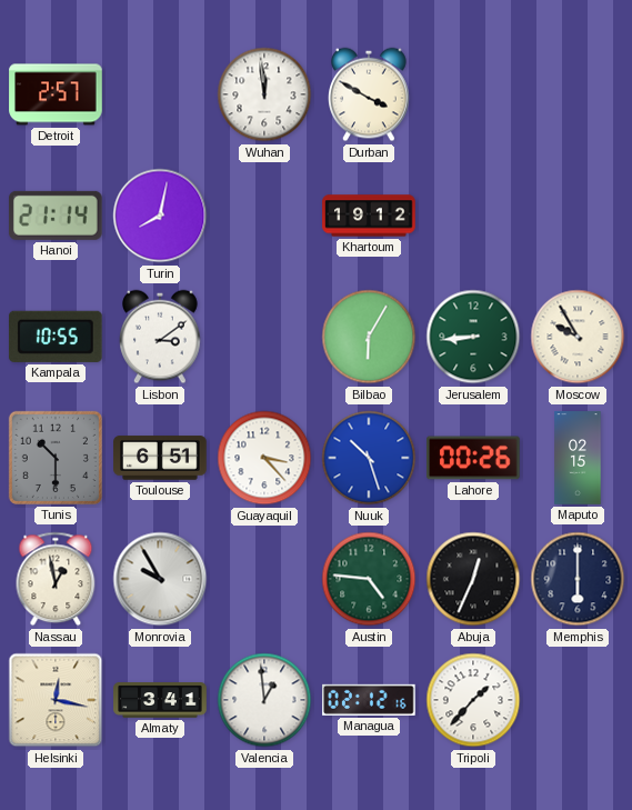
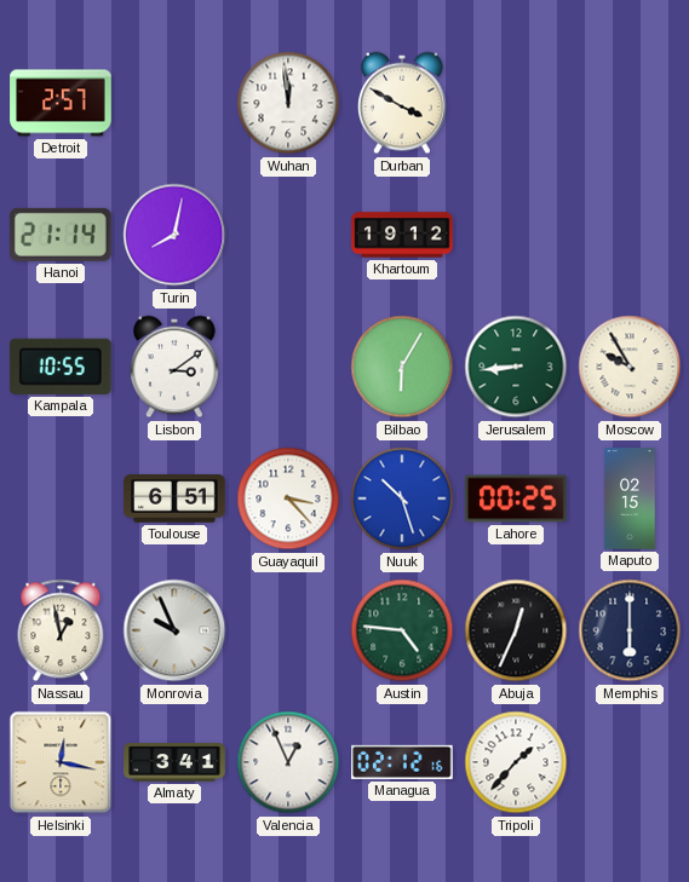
Tunis: 10:30 -> none (56, 458)
Lahore: 00:26 -> 00:25 (517, 498)
Monrovia: 9:55 -> 9:56 (174, 630)
Valencia: 12:59 -> 12:56 (288, 762)
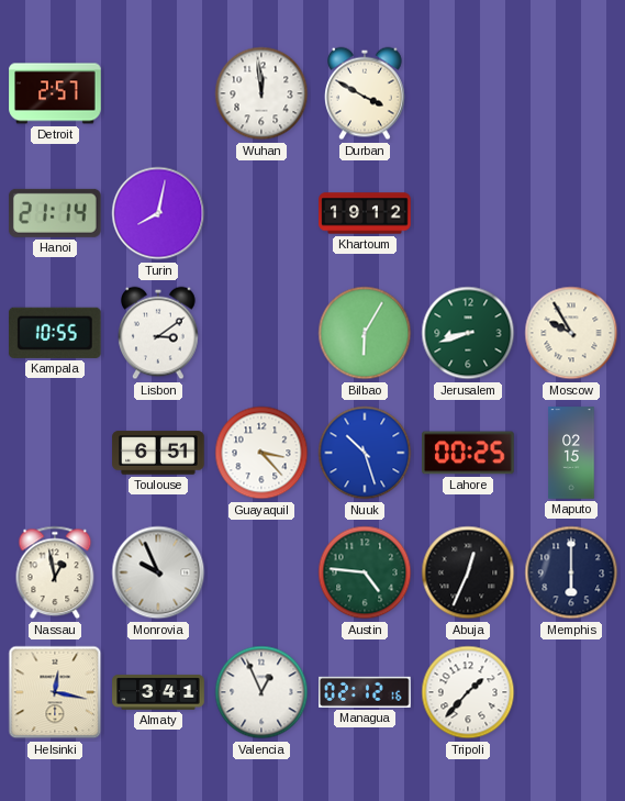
Jerusalem: 8:44 -> 8:42 (468, 333)
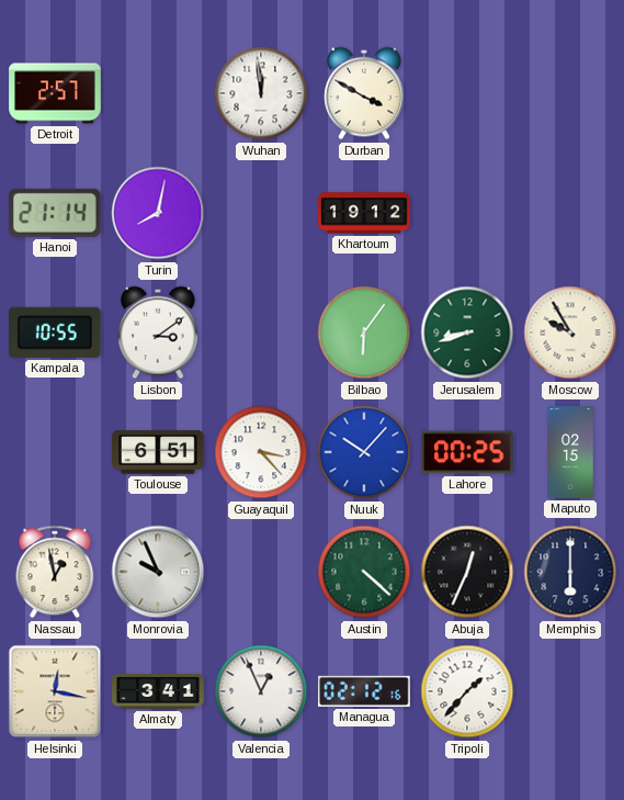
Bilbao: 6:05 -> 6:06 (364, 333)
Nuuk: 10:27 -> 10:07 (364, 452)
Austin: 4:46 -> 4:22 (364, 572)
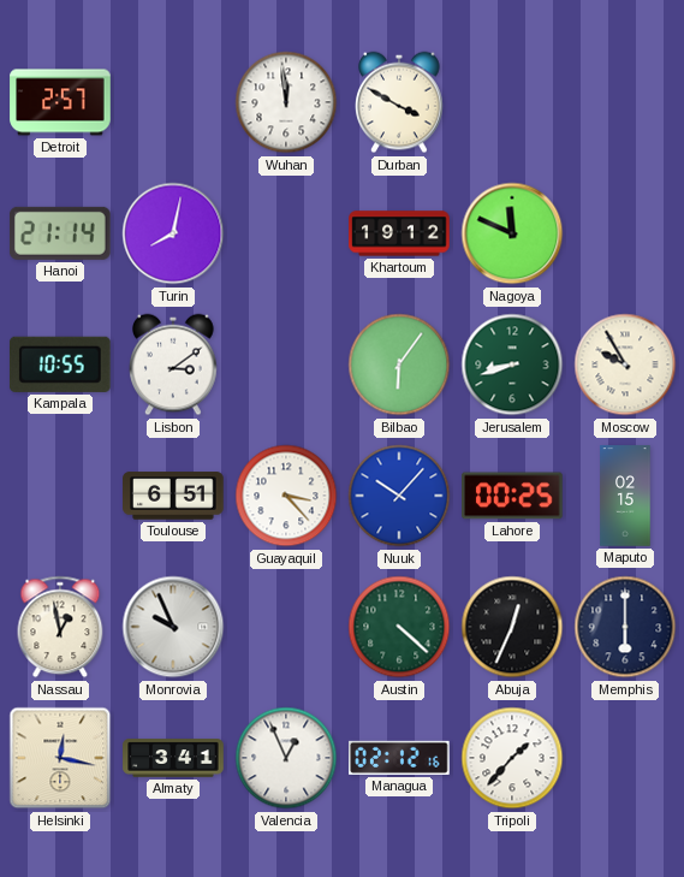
Nagoya: none -> 11:49 (512, 233)
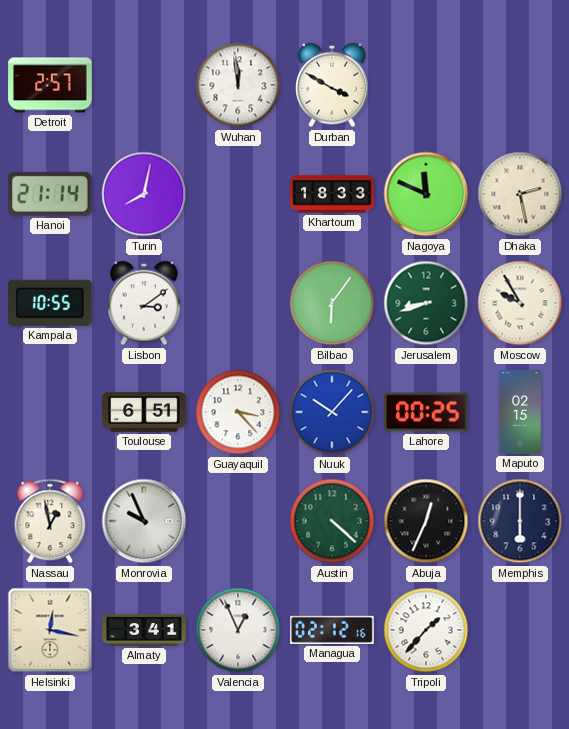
Khartoum: 19:12 -> 18:33 (332, 194)
Dhaka: none -> 2:28 (520, 194)
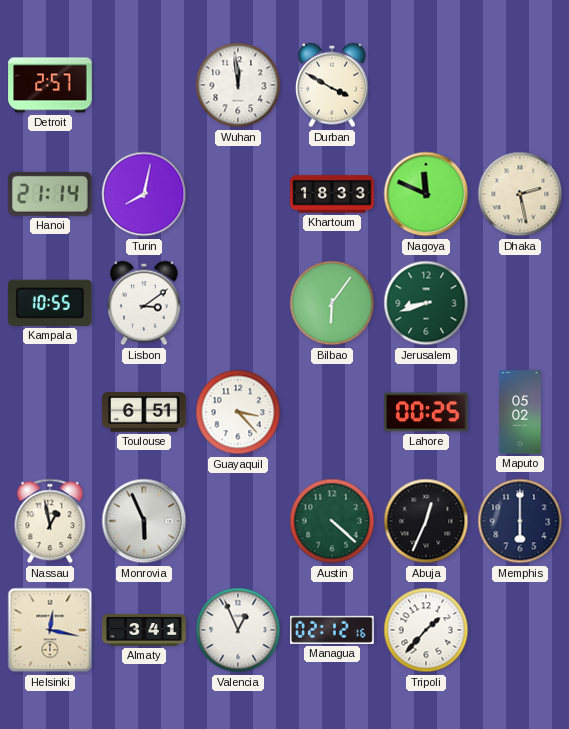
Moscow: 9:55 -> none (520, 303)
Nuuk: 10:07 -> none (332, 412)
Maputo: 02:15 -> 05:02 (520, 412)
Monrovia: 9:56 -> 5:56 (144, 521)
